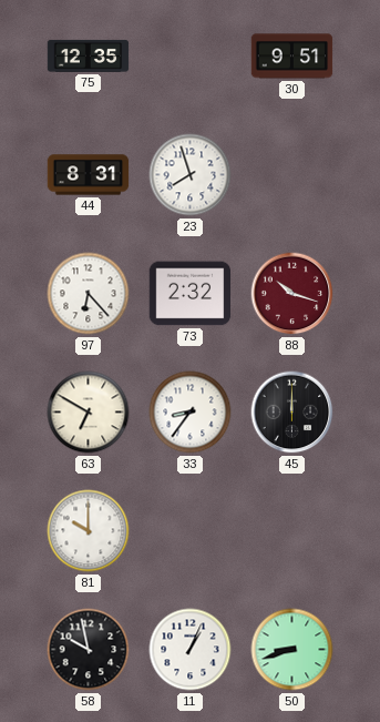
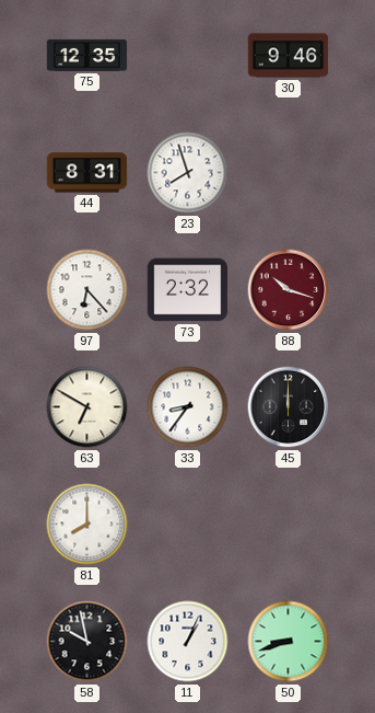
30: 9:51 -> 9:46 (289, 56)
81: 10:00 -> 8:00 (87, 525)
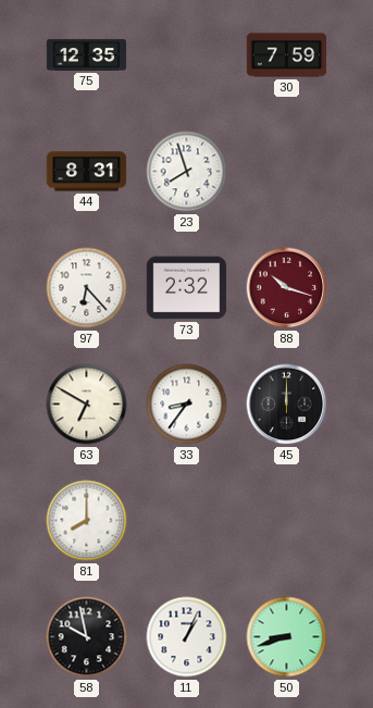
30: 9:46 -> 7:59 (287, 55)
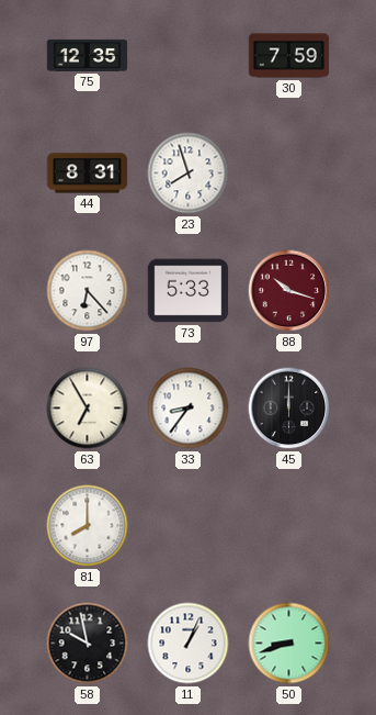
73: 2:32 -> 5:33 (189, 291)
63: 6:50 -> 6:55 (88, 409)
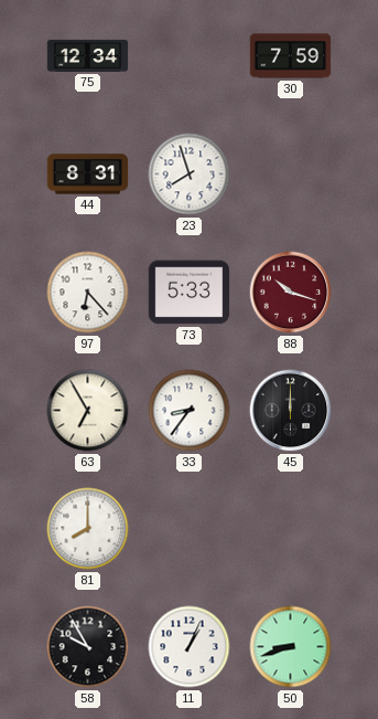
75: 12:35 -> 12:34 (88, 55)
58: 9:58 -> 9:55 (88, 647)
